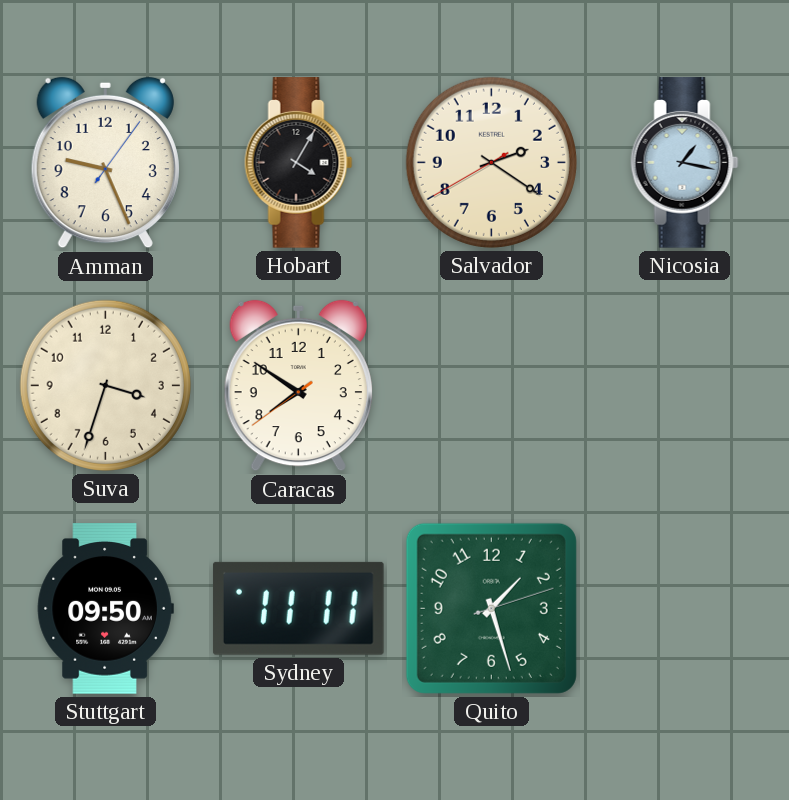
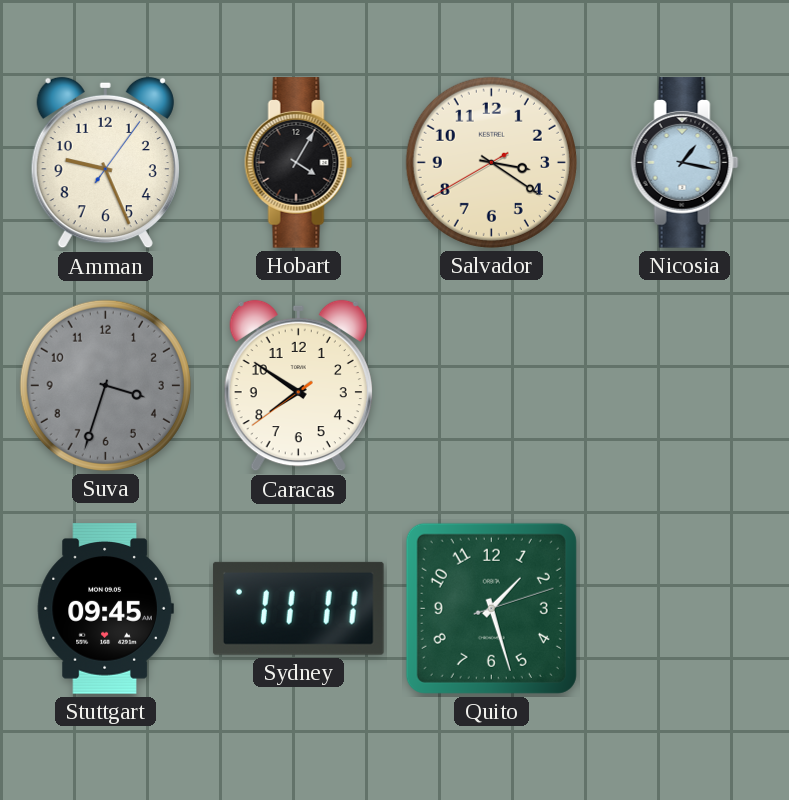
Salvador: 2:20 -> 3:20 (491, 162)
Suva dial: cream -> grey (105, 385)
Stuttgart: 09:50 -> 09:45 (105, 609)
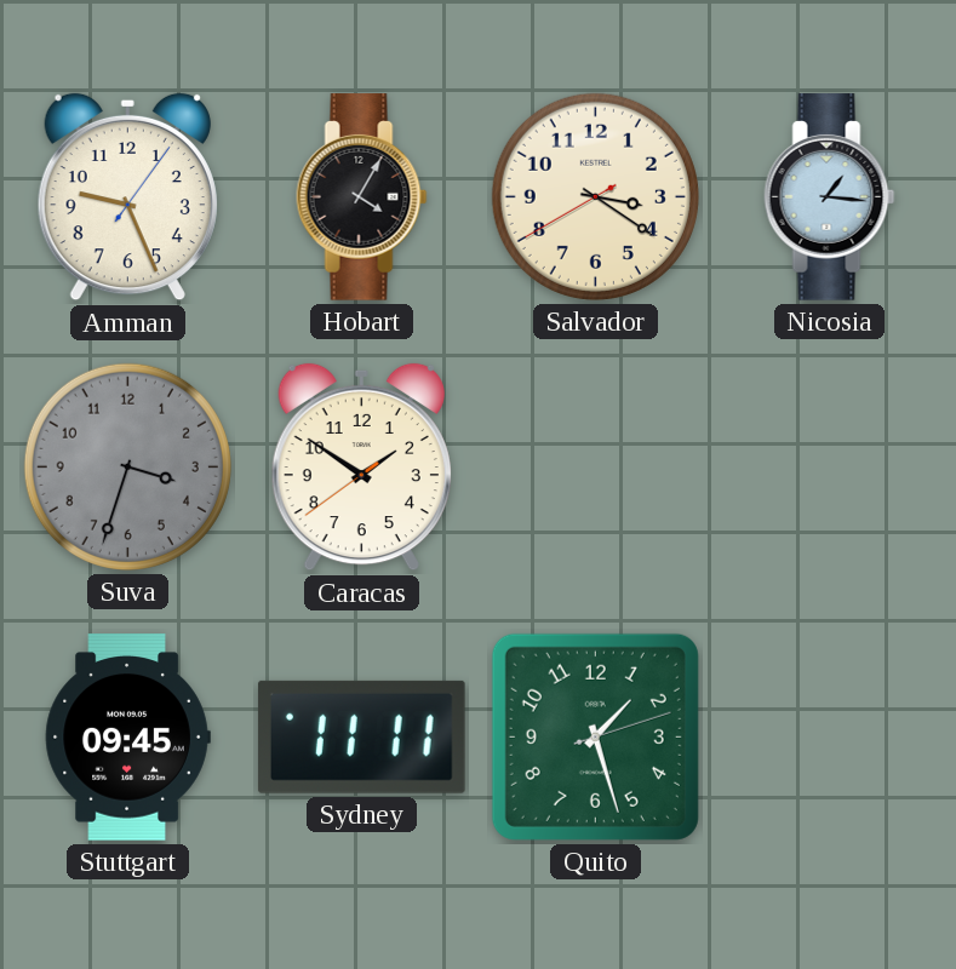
Nicosia: 1:17 -> 1:16 (830, 197)
Caracas: 7:50 -> 1:50 (361, 468)
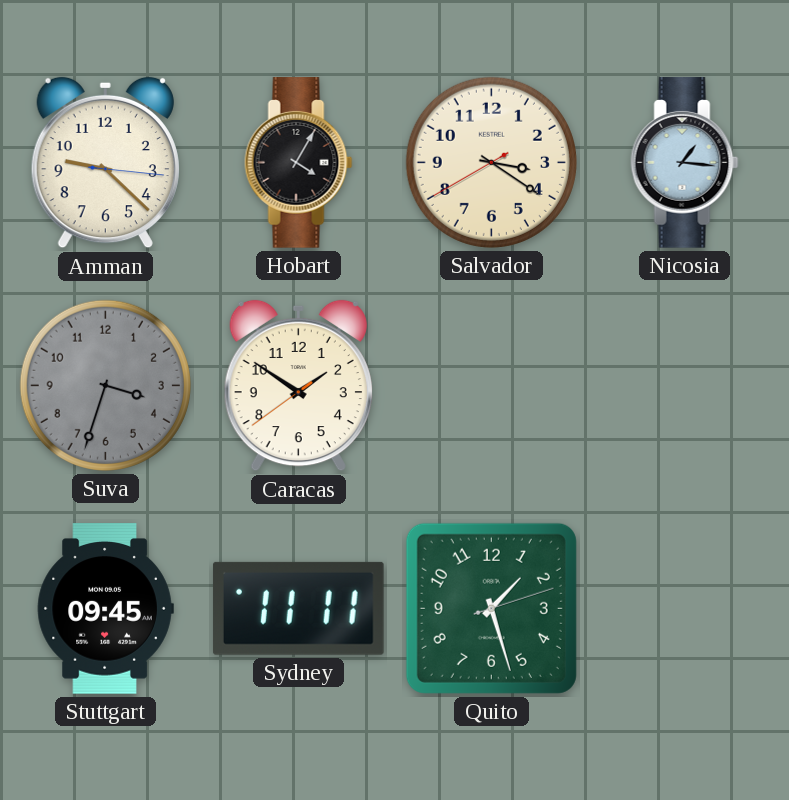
Amman: 9:26 -> 9:22 (105, 163)
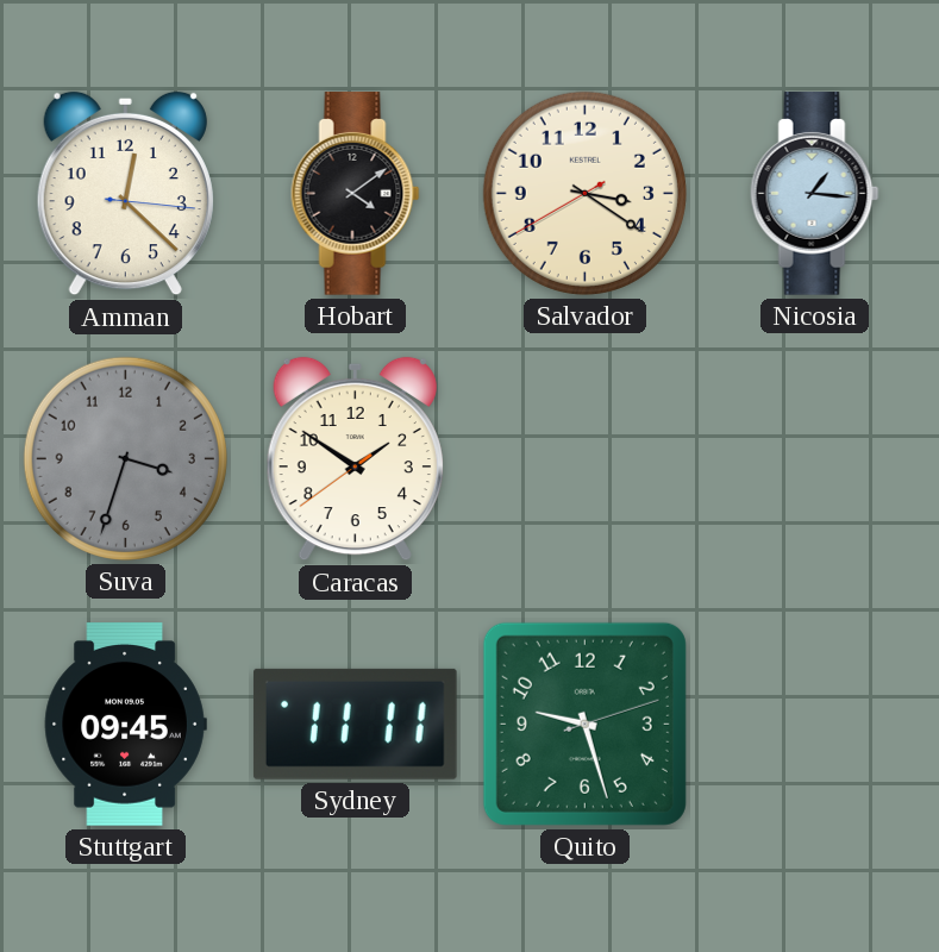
Amman: 9:22 -> 12:22 (125, 194)
Hobart: 4:05 -> 4:09 (356, 194)
Quito: 1:27 -> 9:27 (584, 724)
